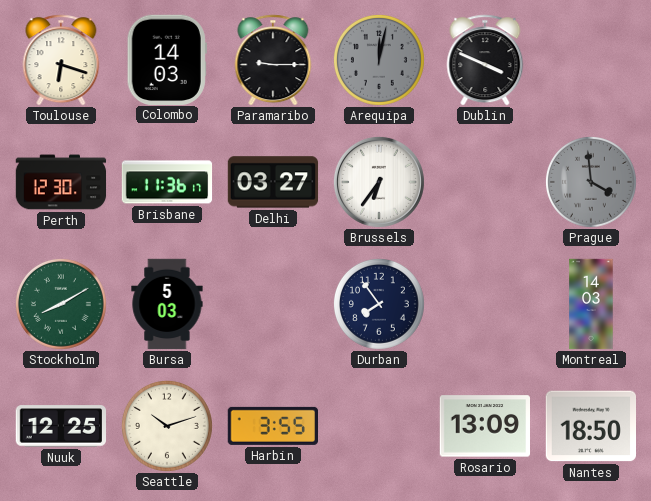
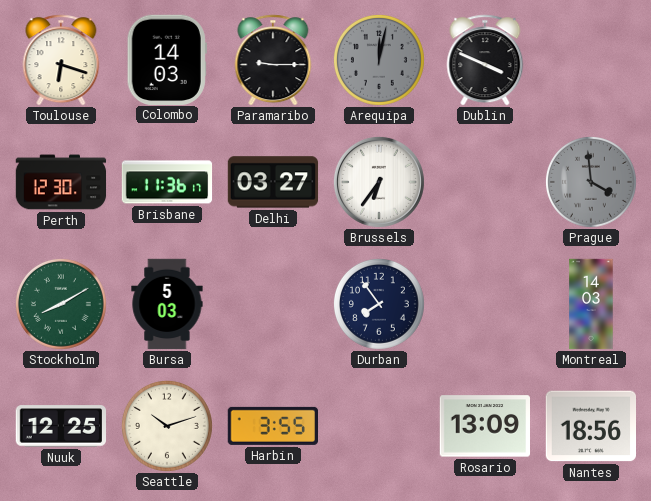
Nantes: 18:50 -> 18:56 (591, 426)
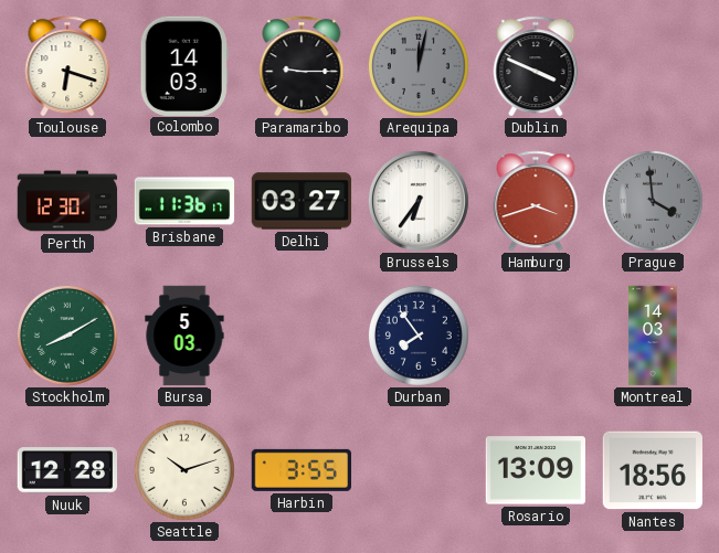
Hamburg: none -> 3:42 (536, 201)
Nuuk: 12:25 -> 12:28 (67, 470)
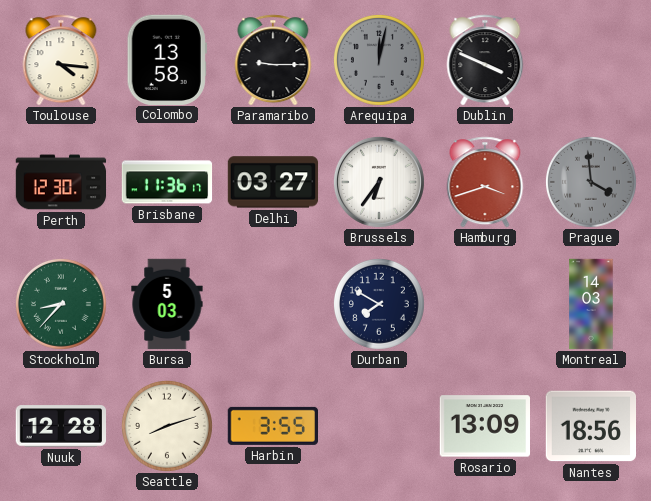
Toulouse: 6:18 -> 4:16 (61, 60)
Colombo: 14:03 -> 13:58 (167, 59)
Stockholm: 8:10 -> 8:37 (61, 304)
Durban: 7:54 -> 7:50 (379, 304)
Seattle: 10:12 -> 8:12 (167, 426)
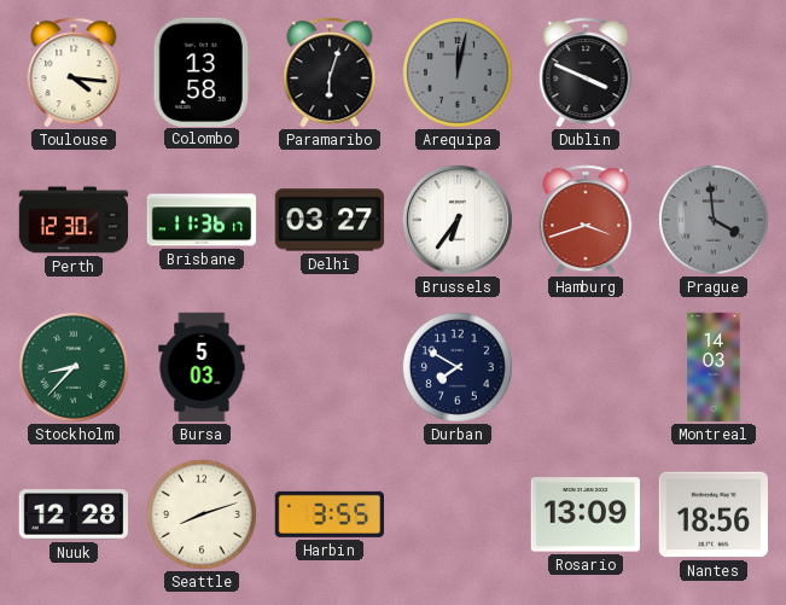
Paramaribo: 9:15 -> 6:03 (330, 72)
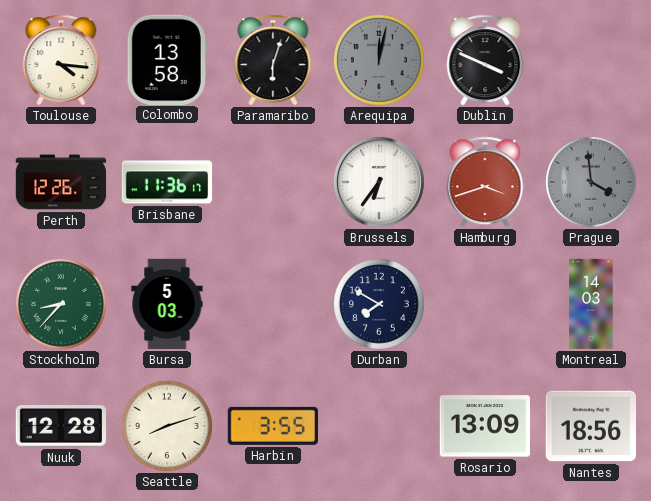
Perth: 12:30 -> 12:26 (61, 182)
Delhi: 03:27 -> none (330, 220)
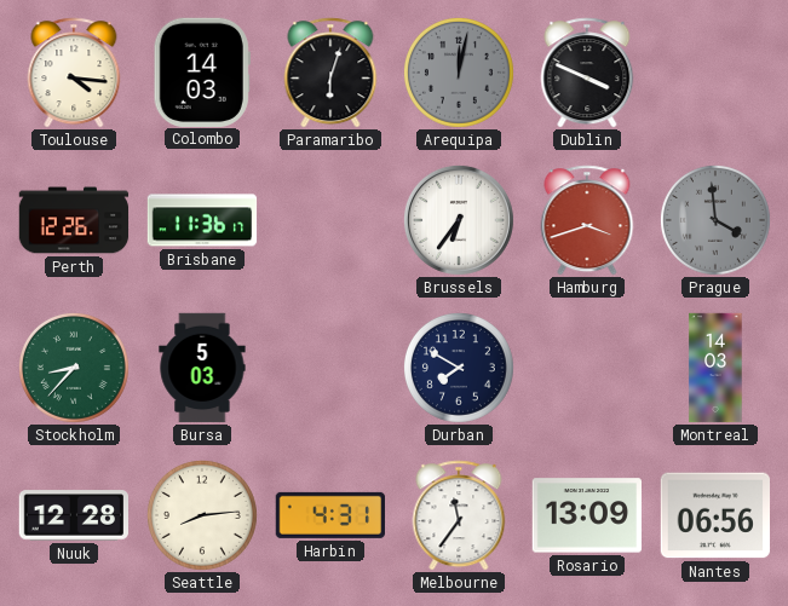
Colombo: 13:58 -> 14:03 (202, 71)
Seattle: 8:12 -> 8:14 (202, 515)
Harbin: 3:55 -> 4:31 (329, 515)
Melbourne: none -> 11:36 (459, 515)
Nantes: 18:56 -> 06:56 (715, 515)
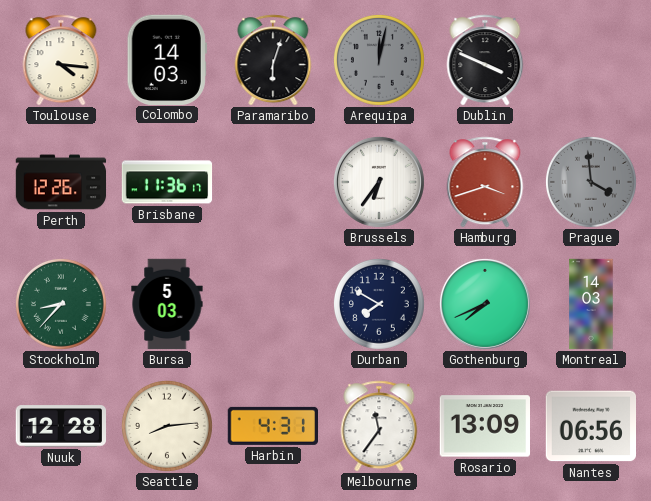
Gothenburg: none -> 7:41 (485, 304)
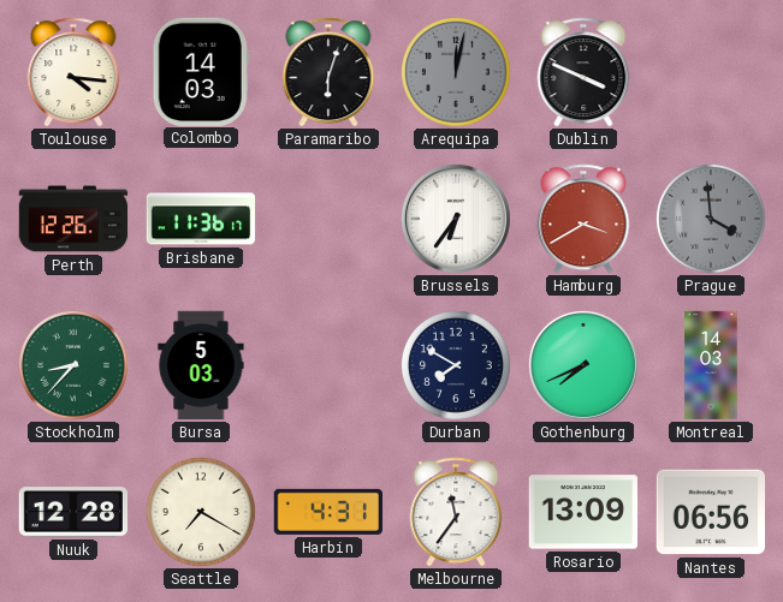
Hamburg: 3:42 -> 3:40 (583, 219)
Seattle: 8:14 -> 7:20 (201, 512)
